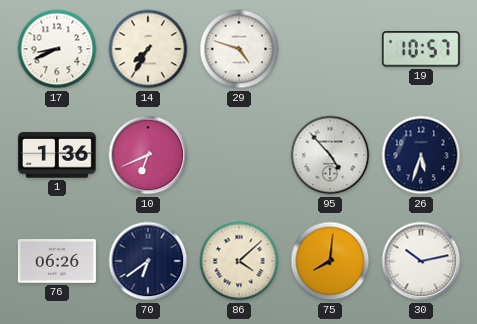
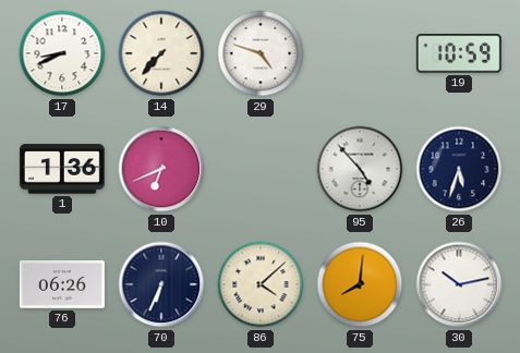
14: 7:35 -> 7:37 (161, 53)
19: 10:57 -> 10:59 (459, 53)
70: 6:39 -> 6:34 (161, 284)
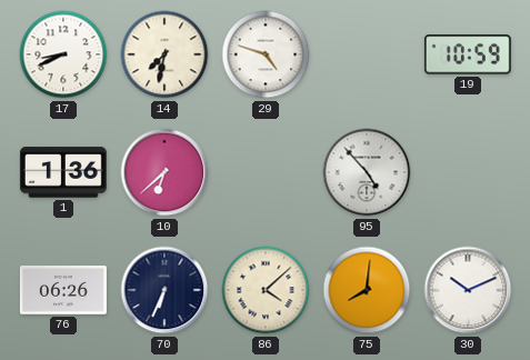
14: 7:37 -> 7:32 (164, 54)
10: 6:41 -> 6:38 (164, 172)
26: 5:33 -> none (459, 169)
30: 10:13 -> 10:11 (468, 290)
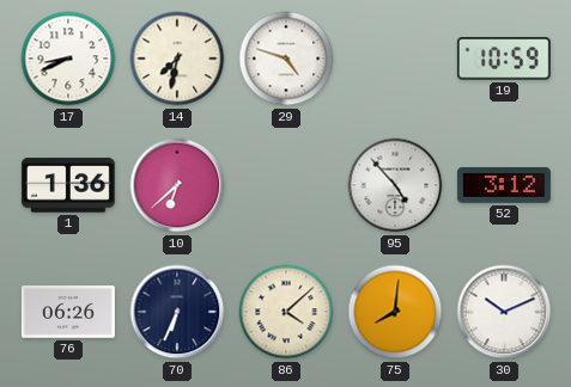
52: none -> 3:12 (504, 186)
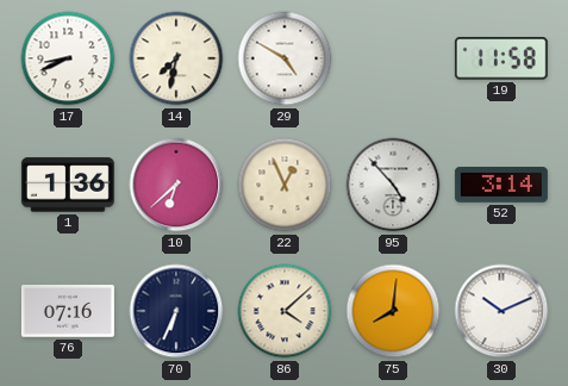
29: 4:48 -> 4:50 (285, 58)
19: 10:59 -> 11:58 (501, 58)
22: none -> 12:56 (285, 185)
52: 3:12 -> 3:14 (501, 186)
76: 06:26 -> 07:16 (68, 311)
